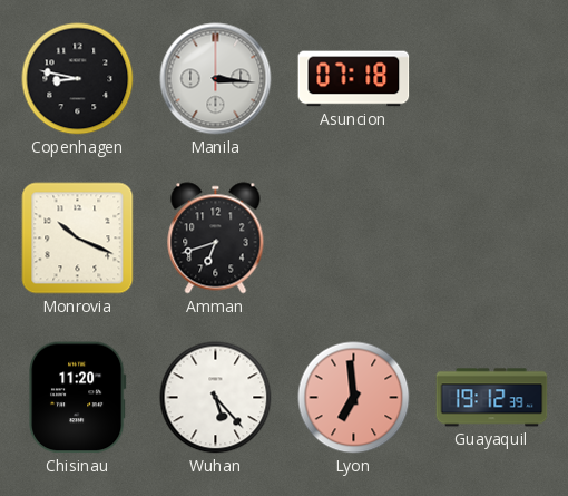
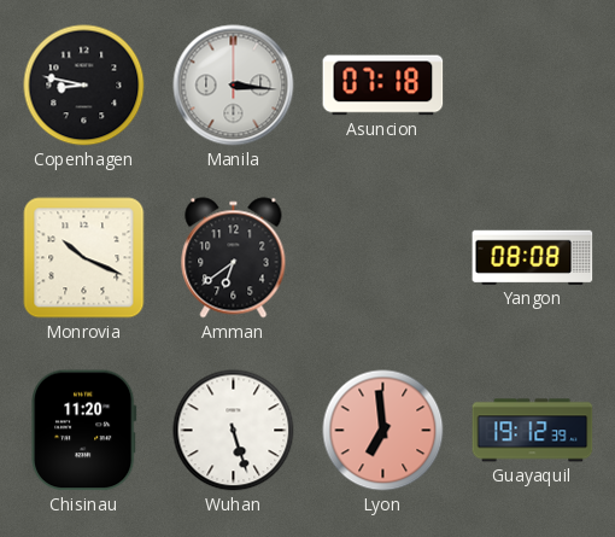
Amman: 6:42 -> 6:39 (234, 258)
Yangon: none -> 08:08 (533, 257)
Wuhan: 5:23 -> 5:27 (234, 431)
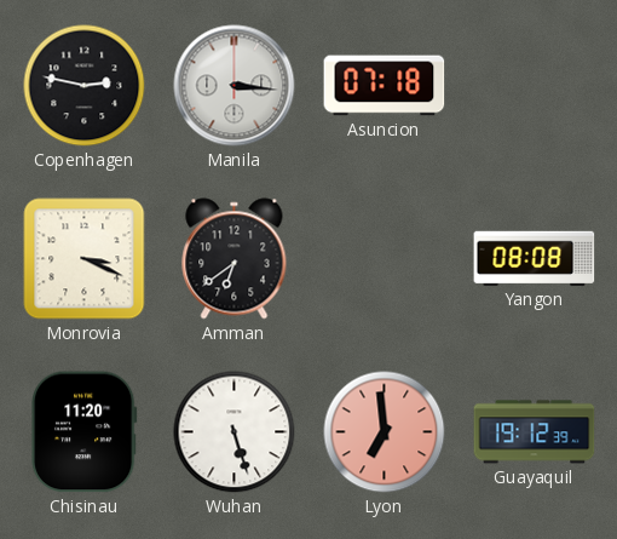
Copenhagen: 8:47 -> 2:47 (85, 86)
Monrovia: 10:19 -> 3:19 (85, 259)
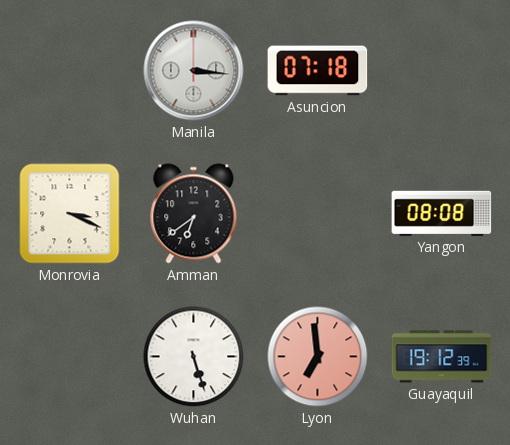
Copenhagen: 2:47 -> none (85, 86)
Chisinau: 11:20 -> none (85, 432)
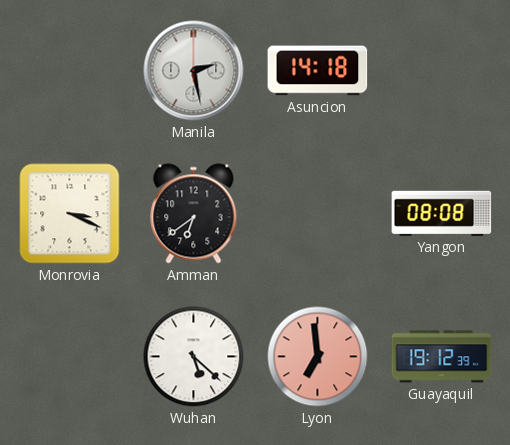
Manila: 3:16 -> 2:28 (194, 71)
Asuncion: 07:18 -> 14:18 (318, 71)
Wuhan: 5:27 -> 5:22 (194, 357)
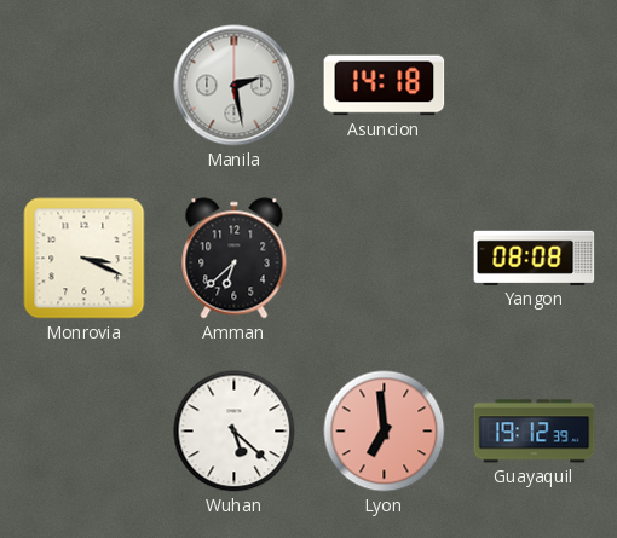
Amman: 6:39 -> 6:38 (235, 259)
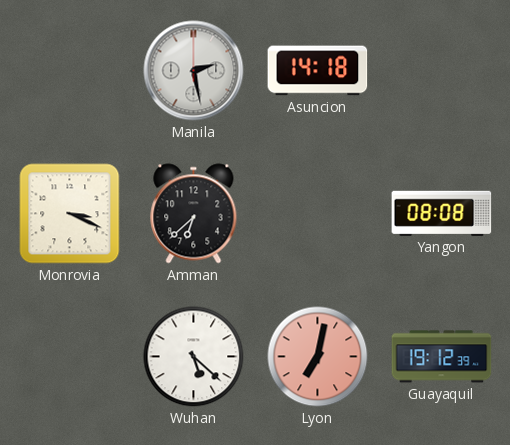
Lyon: 6:59 -> 7:02 (318, 357)
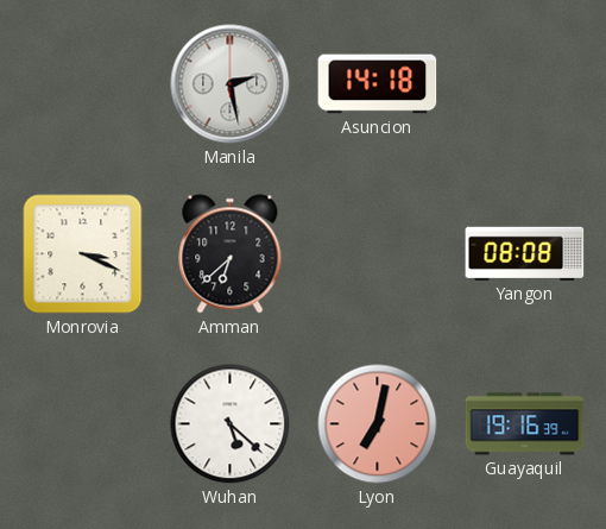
Guayaquil: 19:12 -> 19:16 (525, 424)
